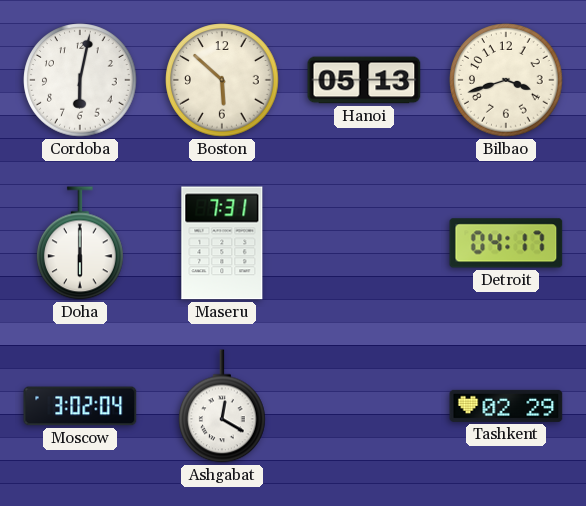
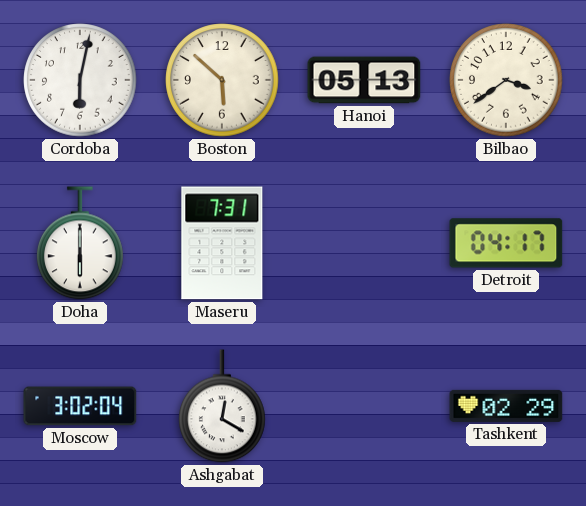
Bilbao: 3:42 -> 3:39 (506, 80)
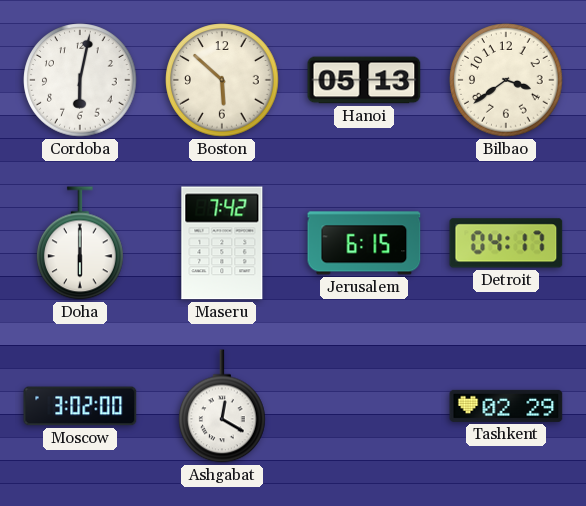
Maseru: 7:31 -> 7:42 (222, 243)
Jerusalem: none -> 6:15 (364, 243)
Moscow: 3:02:04 -> 3:02:00 (80, 406)
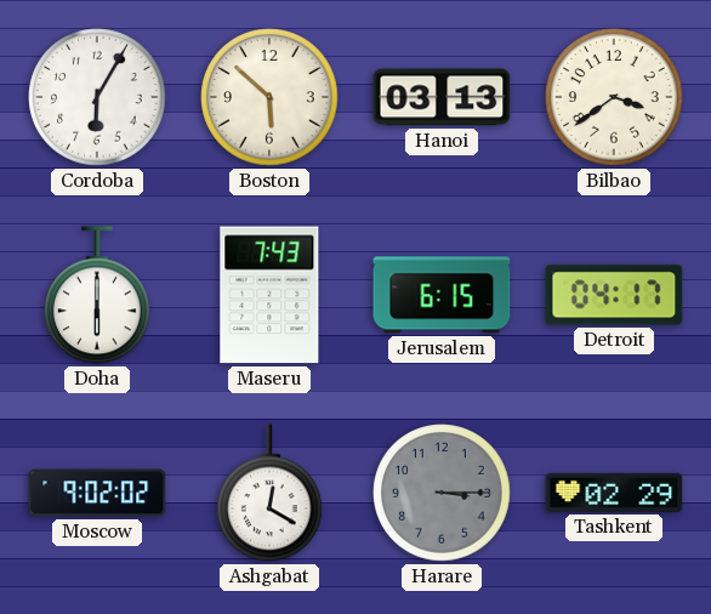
Cordoba: 6:02 -> 6:05 (97, 97)
Hanoi: 05:13 -> 03:13 (442, 97)
Maseru: 7:42 -> 7:43 (269, 295)
Moscow: 3:02 -> 9:02 (97, 493)
Harare: none -> 3:15 (442, 493)
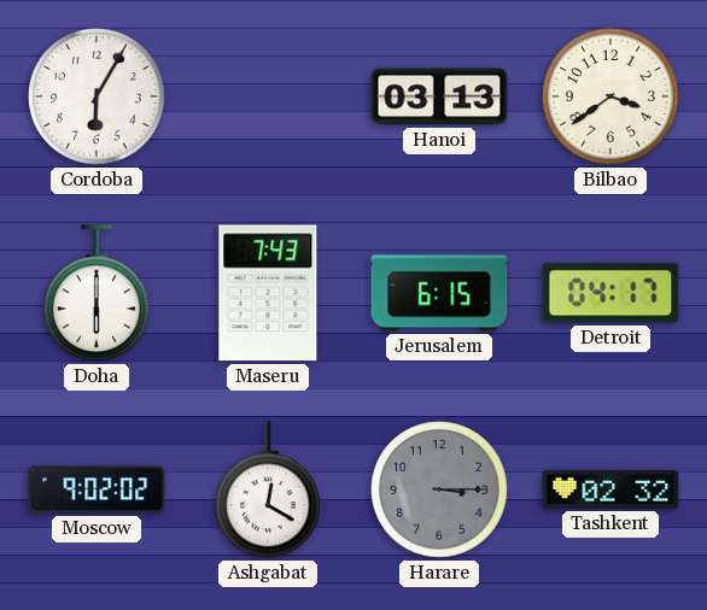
Boston: 5:52 -> none (269, 97)
Tashkent: 02:29 -> 02:32 (610, 489)
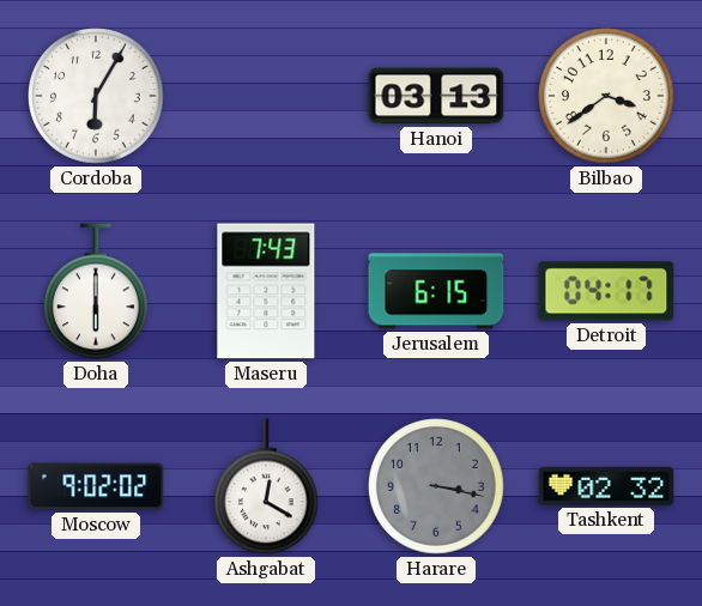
Harare: 3:15 -> 3:17 (436, 486)
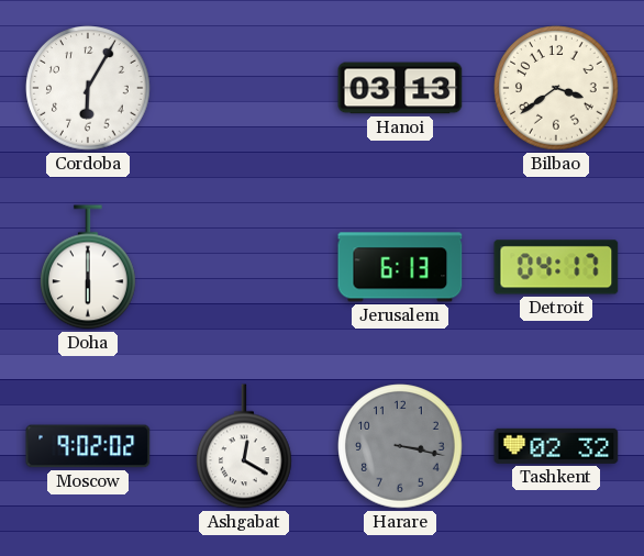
Maseru: 7:43 -> none (266, 291)
Jerusalem: 6:15 -> 6:13 (400, 267)
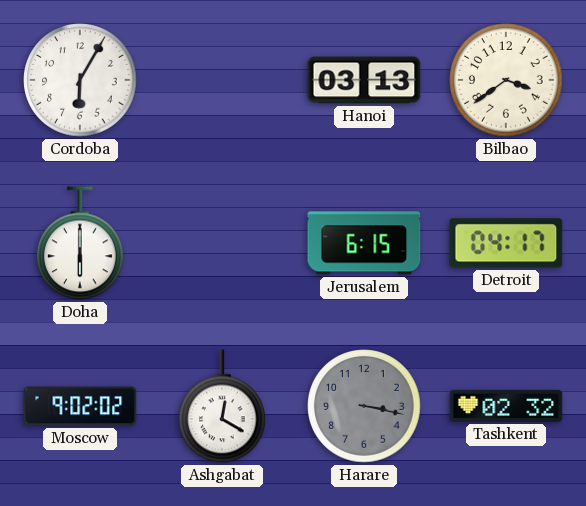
Jerusalem: 6:13 -> 6:15 (364, 243)
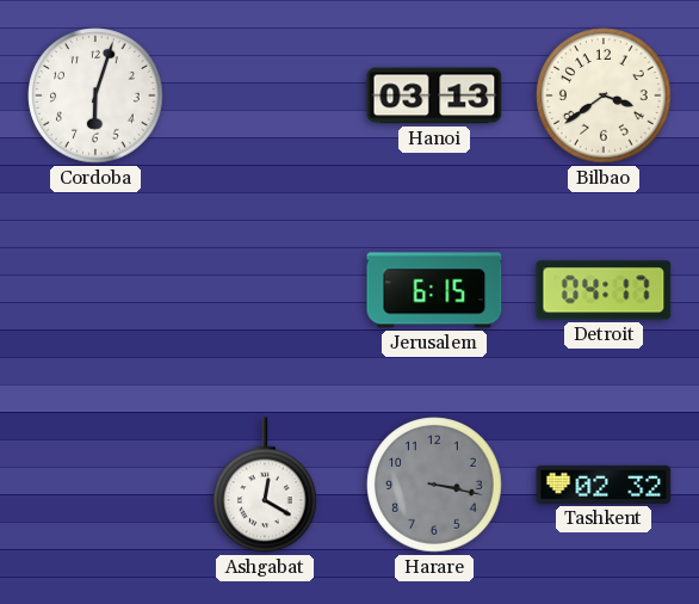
Cordoba: 6:05 -> 6:03 (95, 95)
Doha: 6:00 -> none (81, 243)
Moscow: 9:02 -> none (80, 406)
